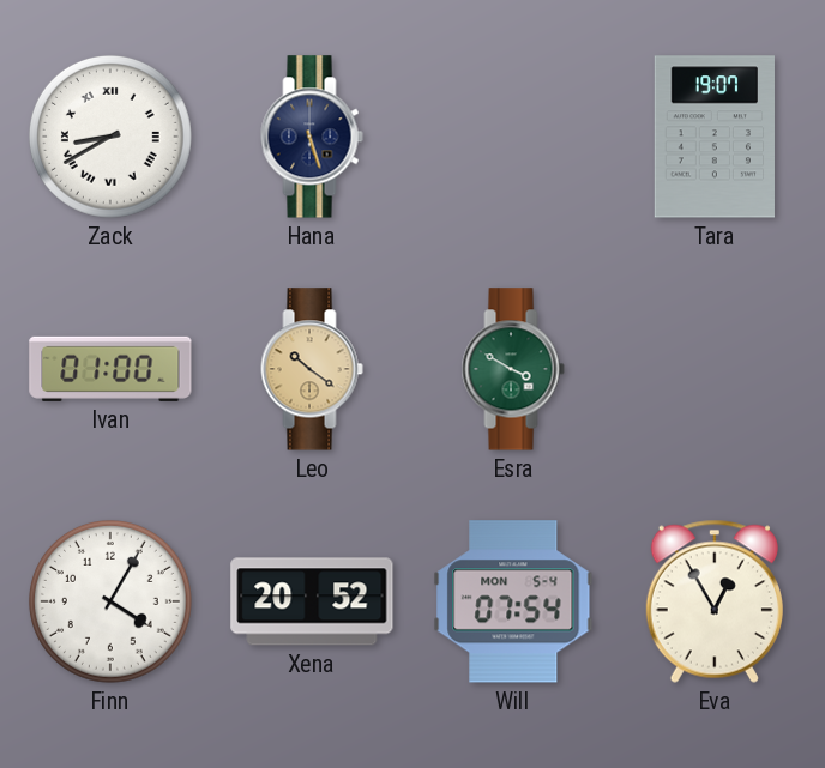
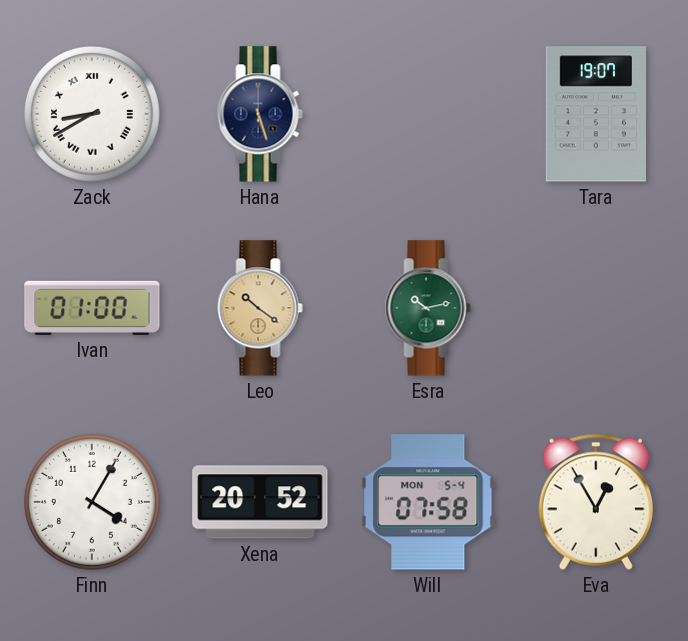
Esra: 3:50 -> 10:13 (428, 308)
Will: 07:54 -> 07:58 (428, 502)
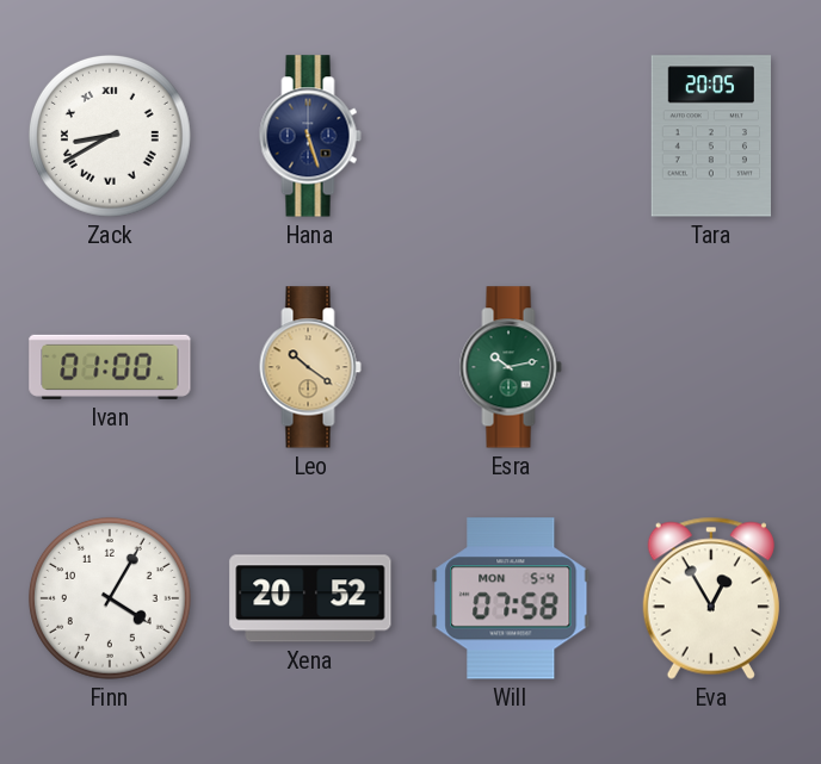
Tara: 19:07 -> 20:05 (710, 136)
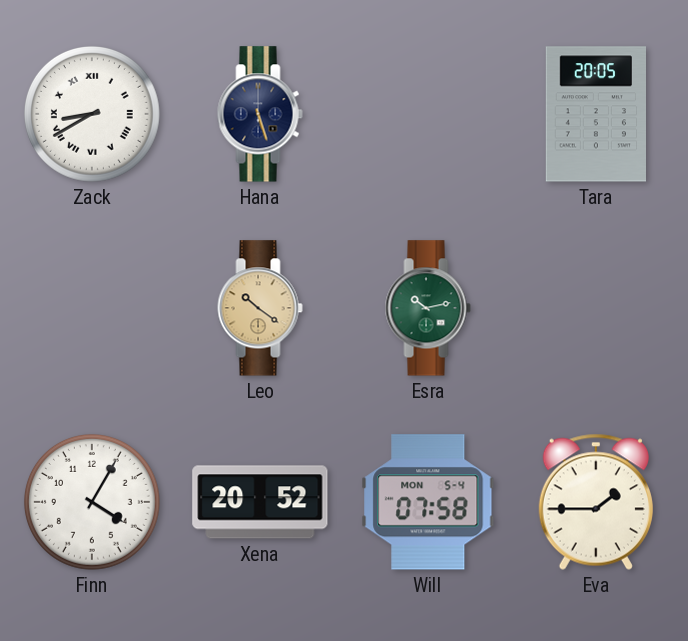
Ivan: 01:00 -> none (110, 367)
Eva: 12:55 -> 1:45 (596, 502)
